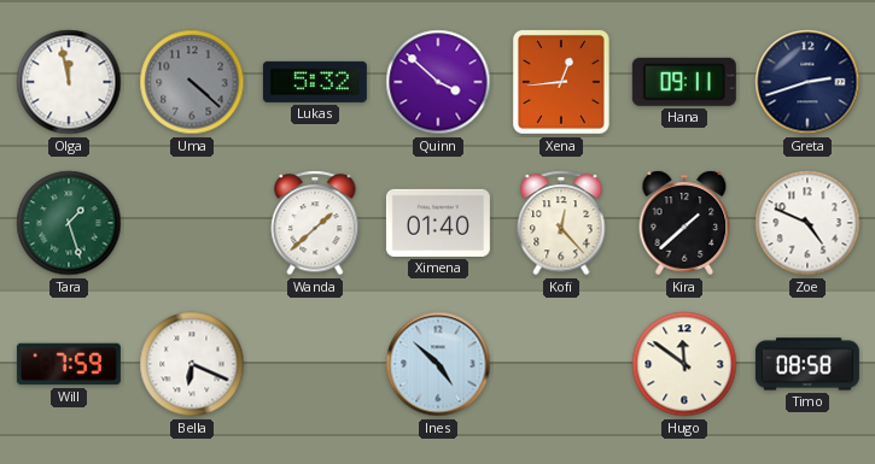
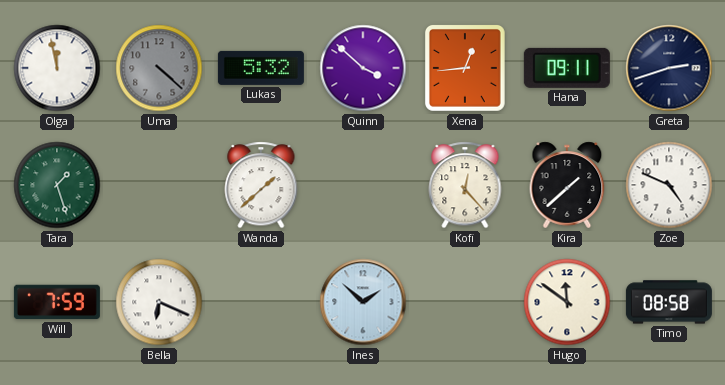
Ximena: 01:40 -> none (438, 223)
Ines: 4:52 -> 1:52 (363, 302)
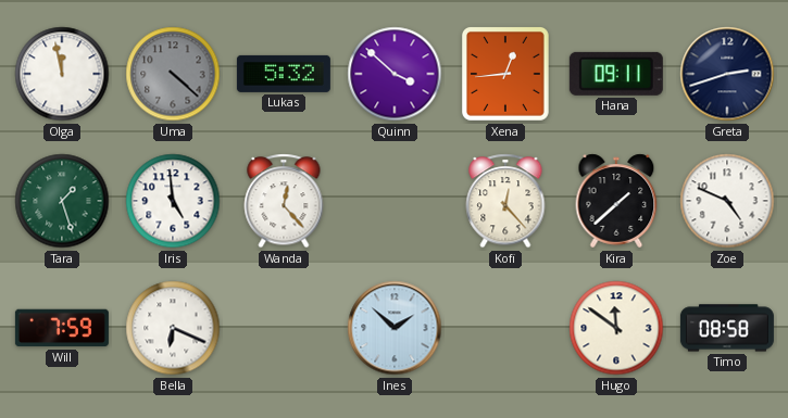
Iris: none -> 4:59 (173, 201)
Wanda: 1:38 -> 12:23 (284, 201)
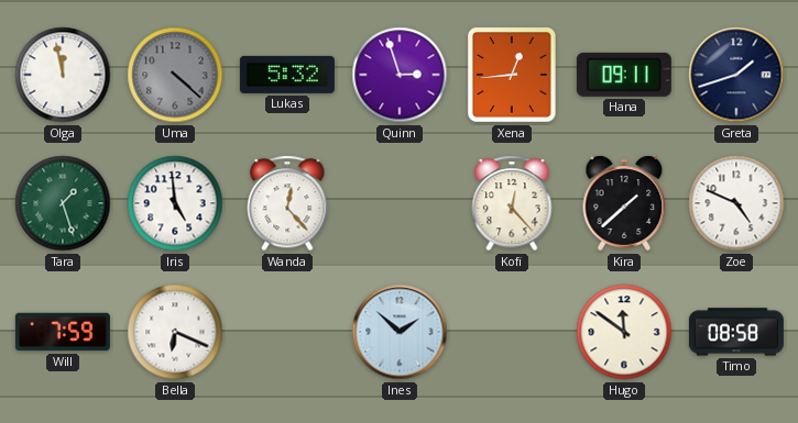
Quinn: 3:52 -> 2:57 (400, 75)
Greta: 2:42 -> 1:42 (736, 75)
